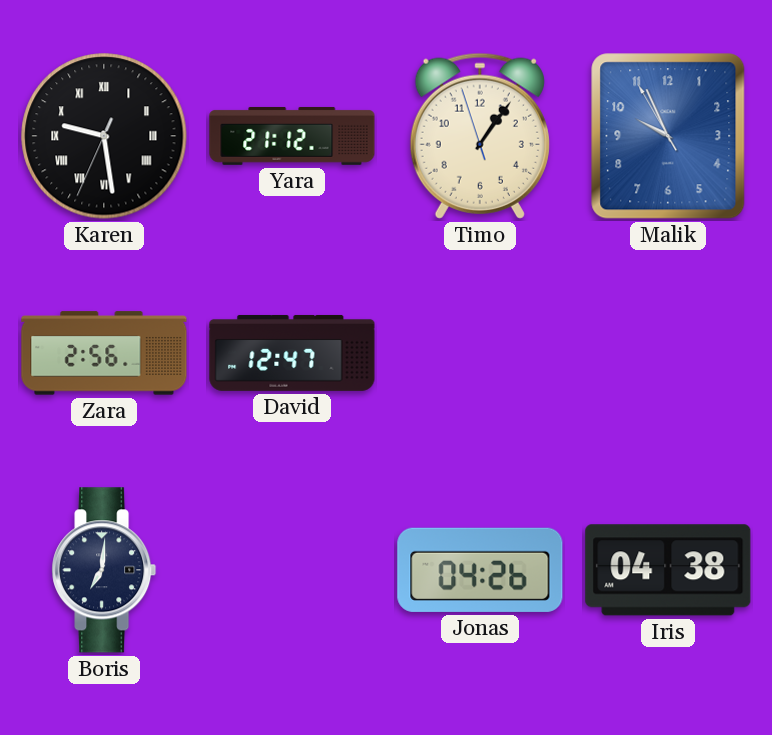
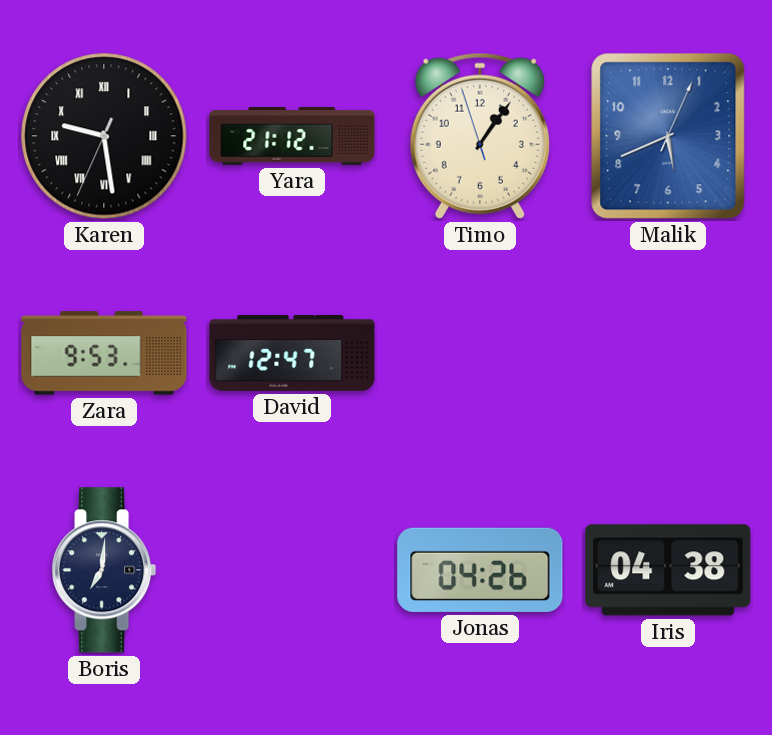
Malik: 9:55 -> 5:41 (668, 136)
Zara: 2:56 -> 9:53 (104, 353)
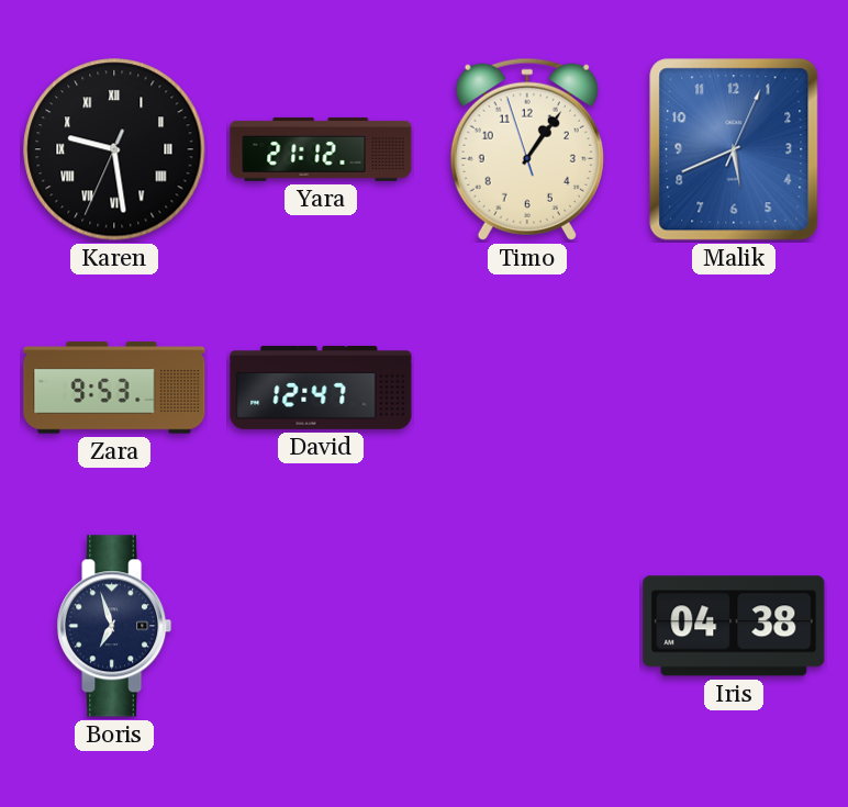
Boris: 7:01 -> 6:57 (114, 626)
Jonas: 04:26 -> none (480, 570)
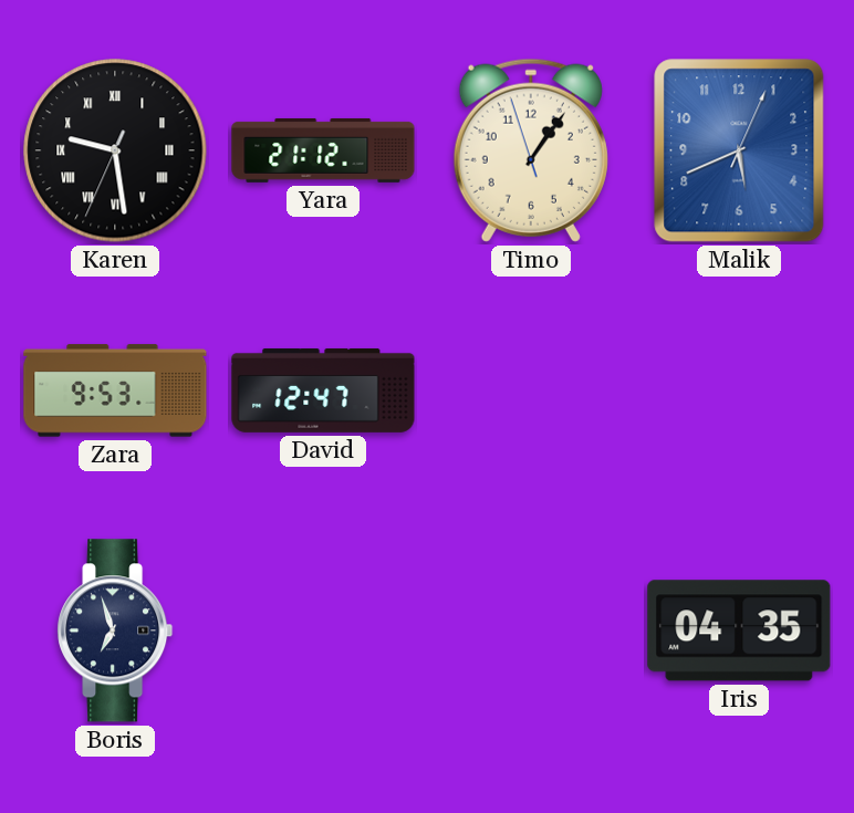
Iris: 04:38 -> 04:35 (739, 630)
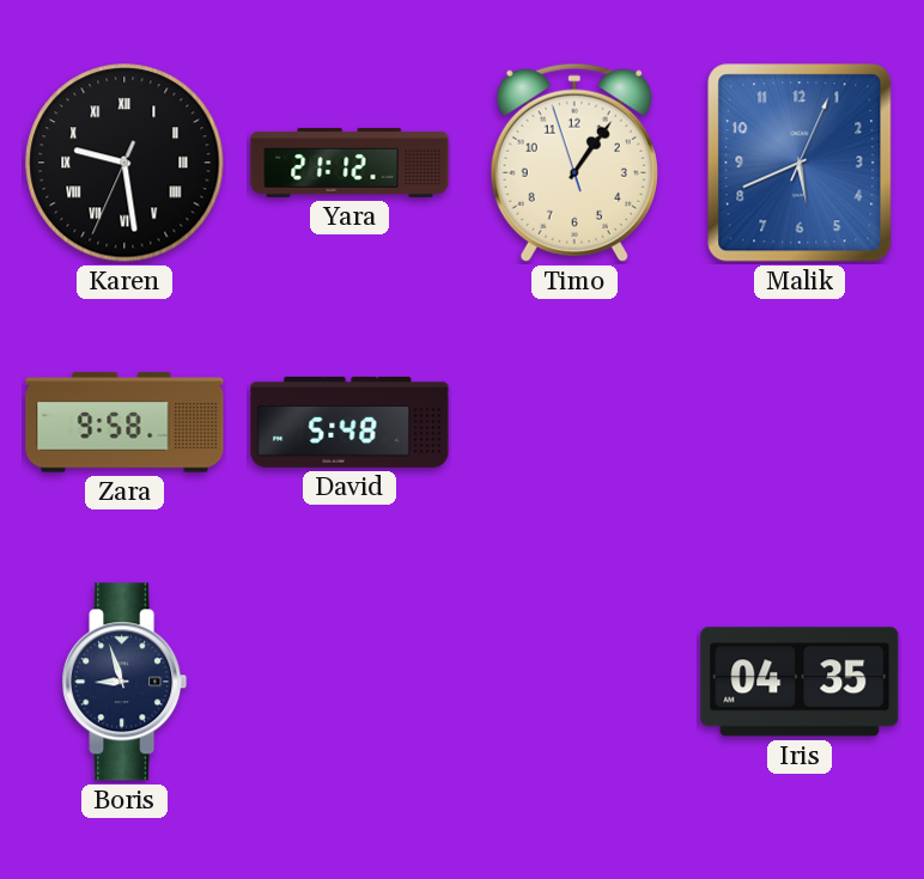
Zara: 9:53 -> 9:58 (124, 422)
David: 12:47 -> 5:48 (349, 422)
Boris: 6:57 -> 8:57 (124, 682)
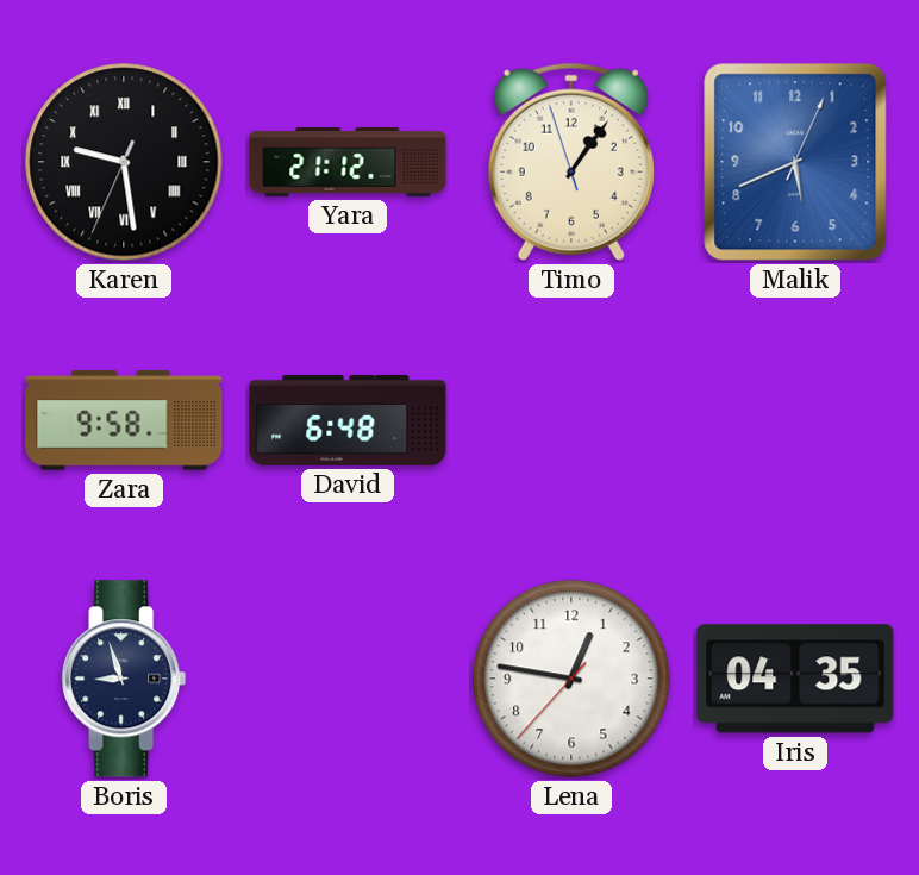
David: 5:48 -> 6:48 (348, 420)
Lena: none -> 12:46 (571, 679)
